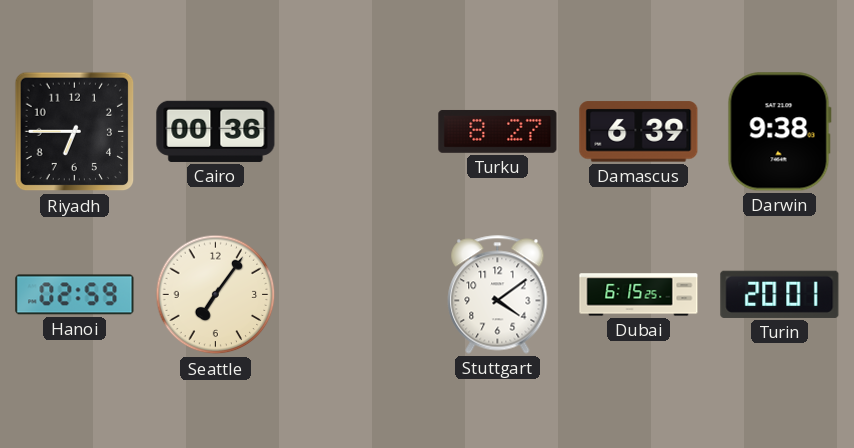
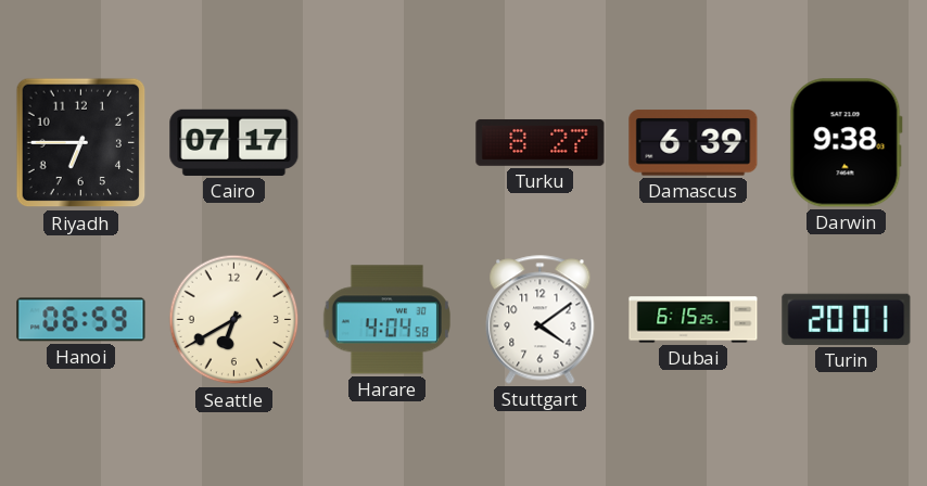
Cairo: 00:36 -> 07:17 (234, 142)
Hanoi: 02:59 -> 06:59 (81, 320)
Seattle: 7:06 -> 6:40 (234, 320)
Harare: none -> 4:04 (386, 320)
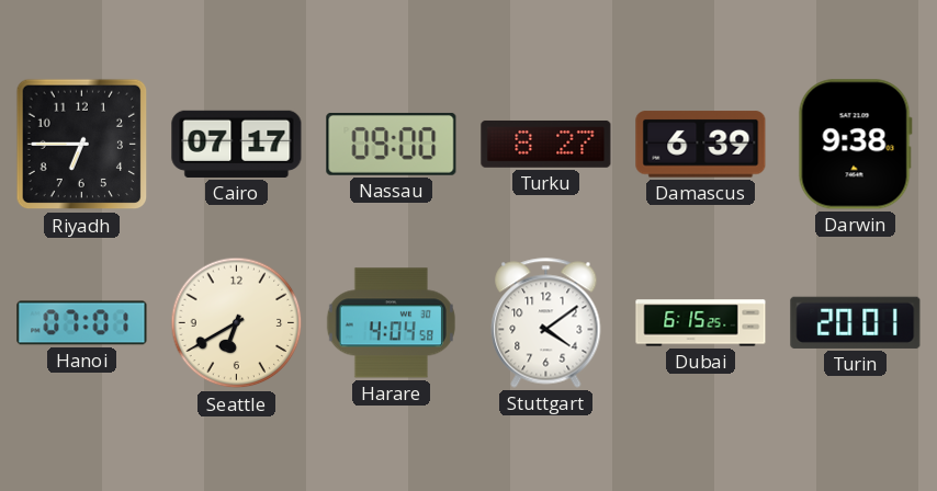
Nassau: none -> 09:00 (392, 144)
Hanoi: 06:59 -> 07:01 (82, 323)
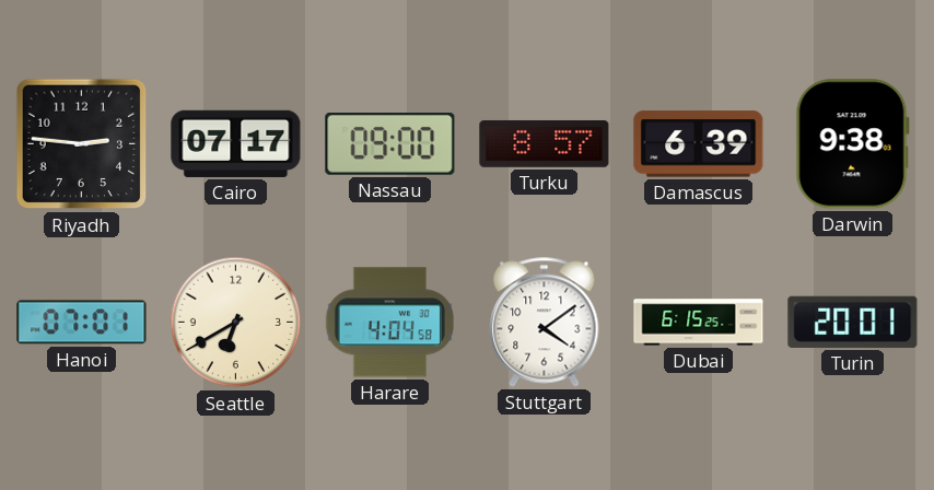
Riyadh: 6:45 -> 2:46 (82, 144)
Turku: 8:27 -> 8:57 (545, 143)
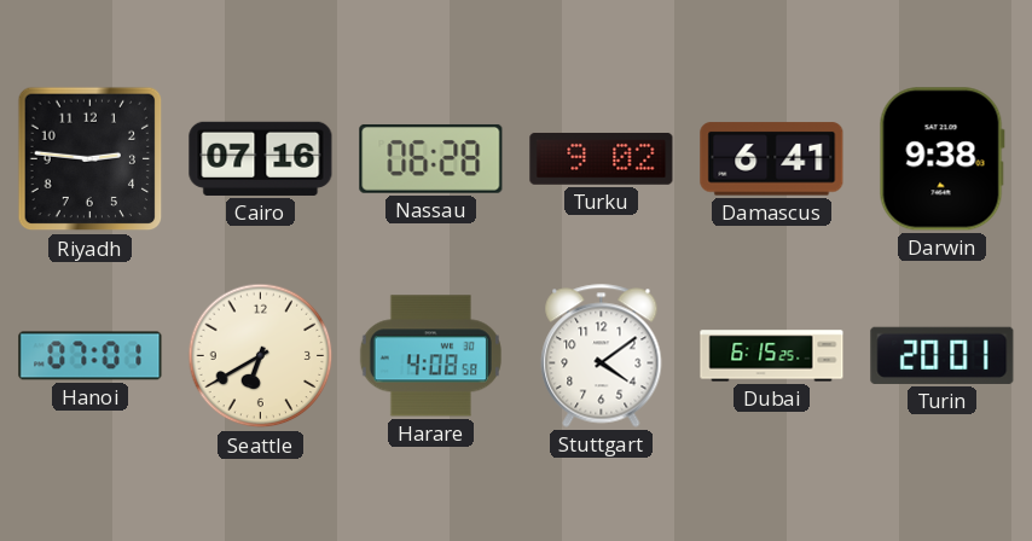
Cairo: 07:17 -> 07:16 (261, 158)
Nassau: 09:00 -> 06:28 (431, 158)
Turku: 8:57 -> 9:02 (602, 158)
Damascus: 6:39 -> 6:41 (772, 159)
Harare: 4:04 -> 4:08 (430, 356)
